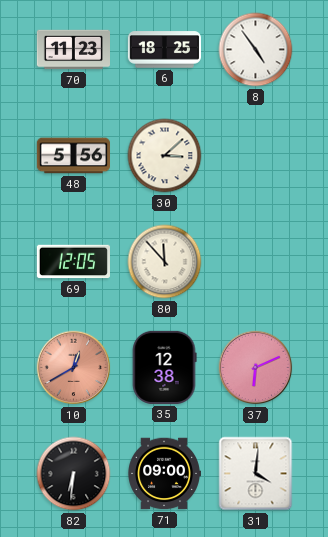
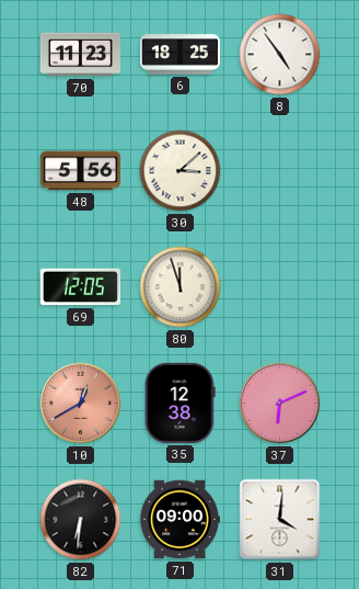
80: 11:53 -> 11:57 (181, 287)
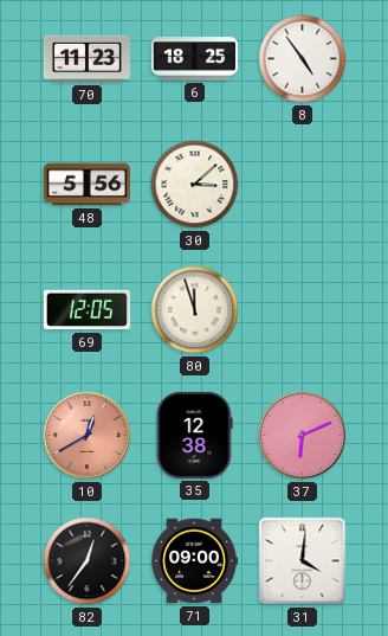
82: 6:31 -> 12:36 (88, 561)
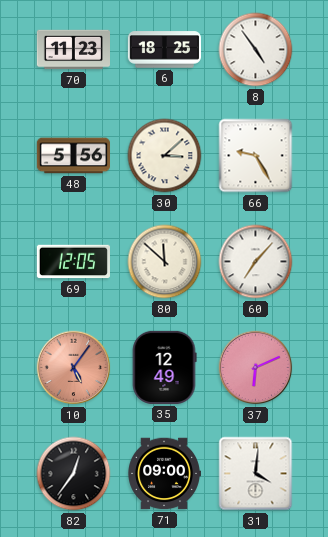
66: none -> 9:25 (256, 156)
80: 11:57 -> 11:52 (165, 262)
60: none -> 7:07 (256, 262)
10: 12:40 -> 5:06 (74, 368)
35: 12:38 -> 12:49 (164, 367)
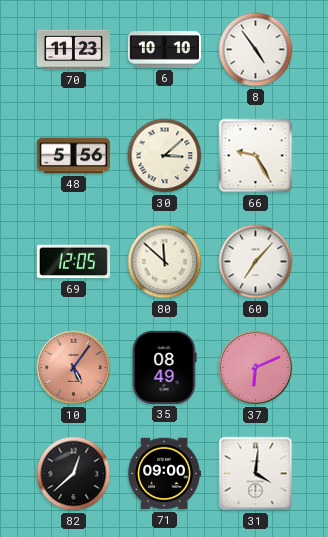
6: 18:25 -> 10:10 (164, 50)
35: 12:49 -> 08:49 (164, 367)
82: 12:36 -> 12:38 (74, 474)
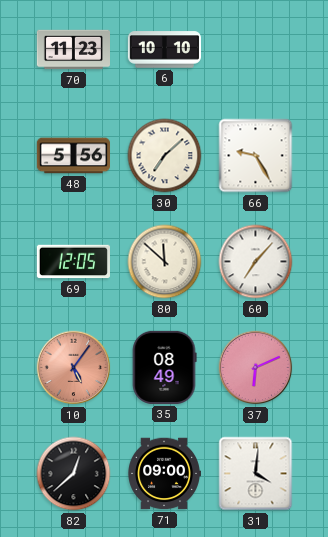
8: 4:54 -> none (256, 50)
30: 3:08 -> 7:08 (165, 156)
